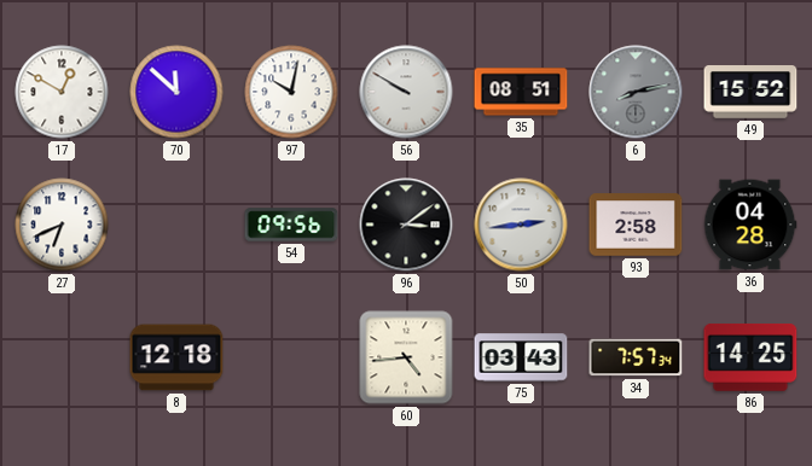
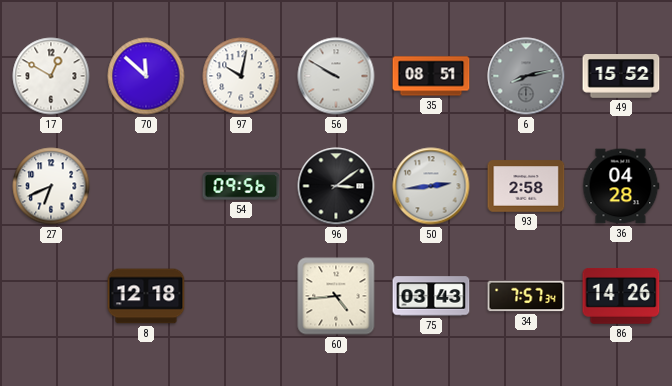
86: 14:25 -> 14:26 (621, 297)
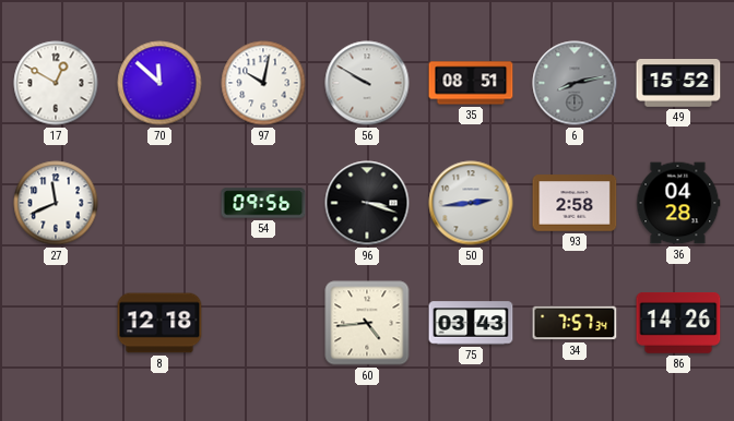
27: 6:41 -> 11:41 (56, 203)
96: 3:09 -> 3:18 (367, 203)
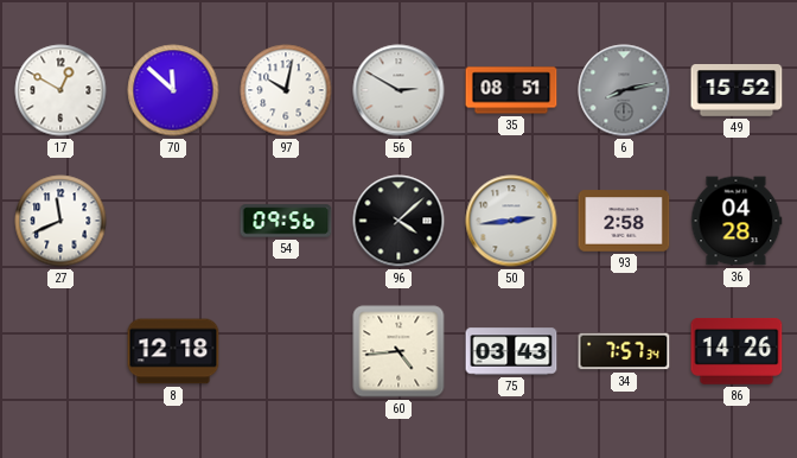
56: 9:50 -> 2:50 (398, 90)
96: 3:18 -> 4:08 (398, 221)
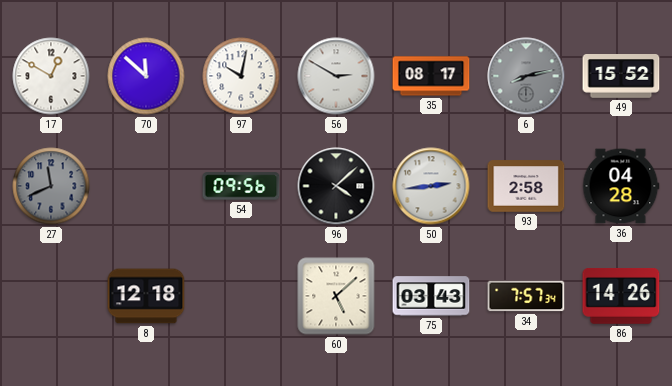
35: 08:51 -> 08:17 (431, 76)
27 dial: white -> grey (51, 186)
60: 4:44 -> 5:08 (336, 296)
